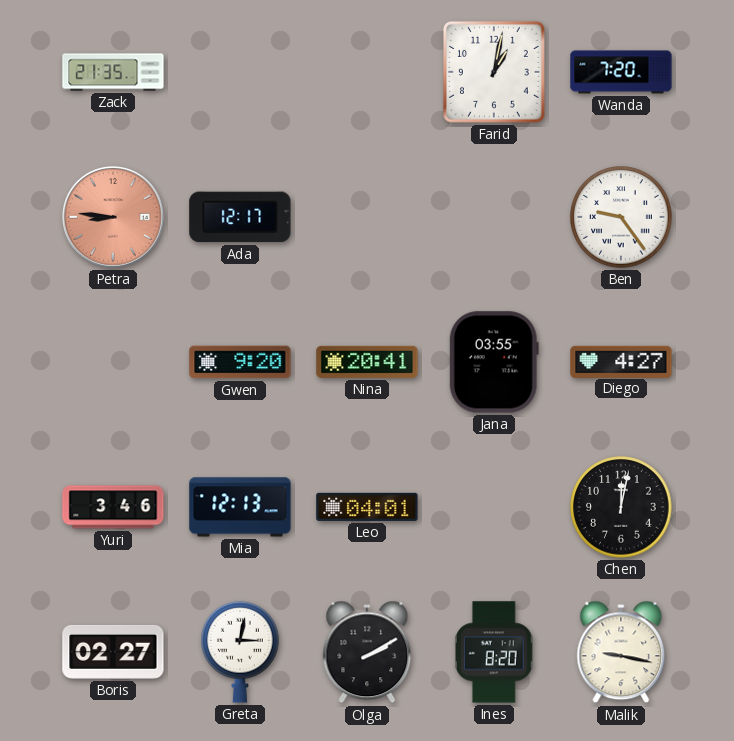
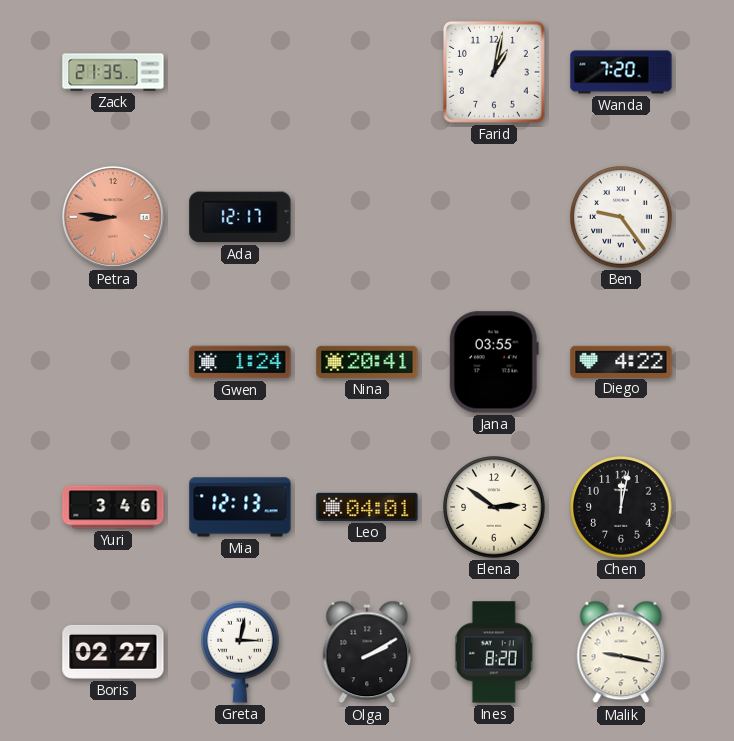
Gwen: 9:20 -> 1:24 (240, 362)
Diego: 4:27 -> 4:22 (621, 361)
Elena: none -> 2:51 (494, 507)
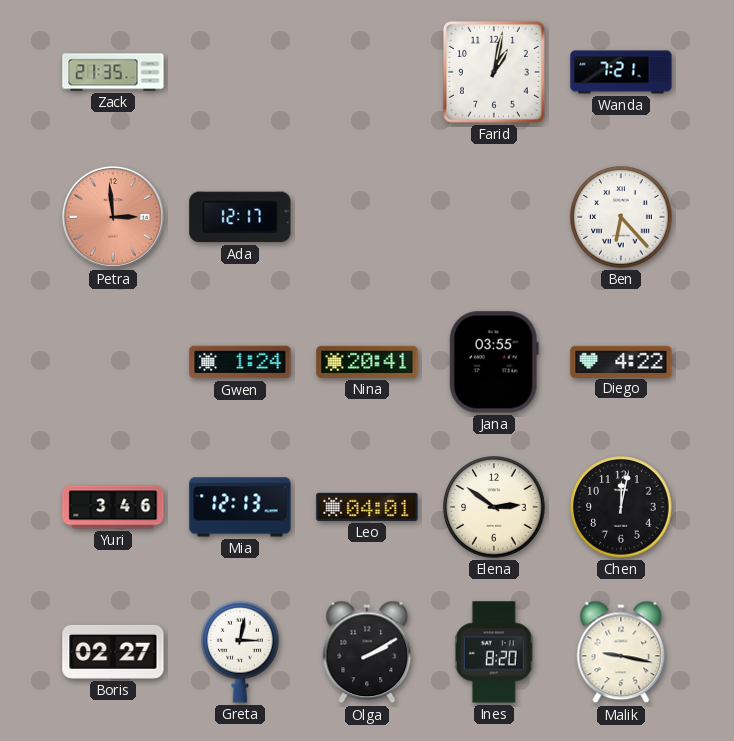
Wanda: 7:20 -> 7:21 (621, 72)
Petra: 8:46 -> 2:59 (113, 217)
Ben: 9:24 -> 6:23 (621, 217)
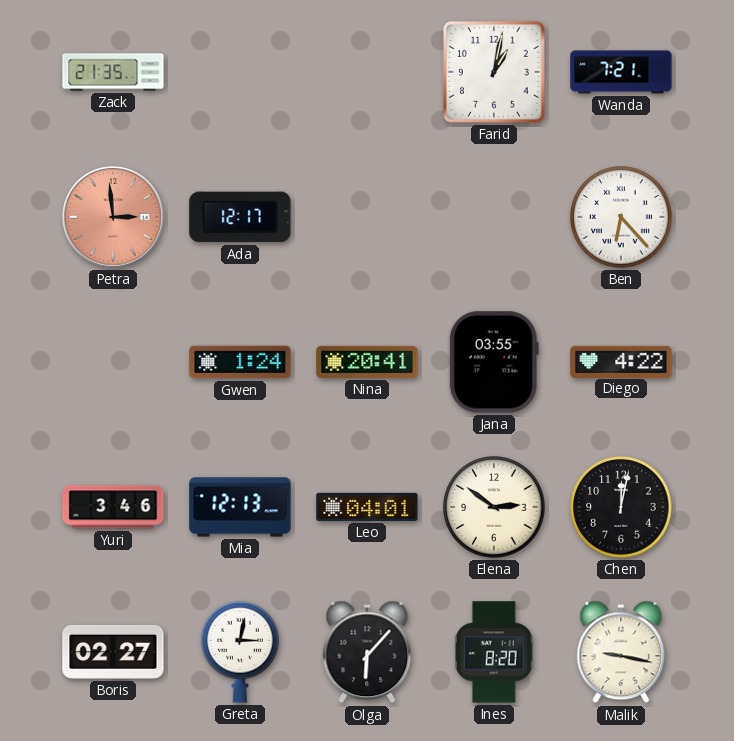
Olga: 2:10 -> 6:07 (367, 652)
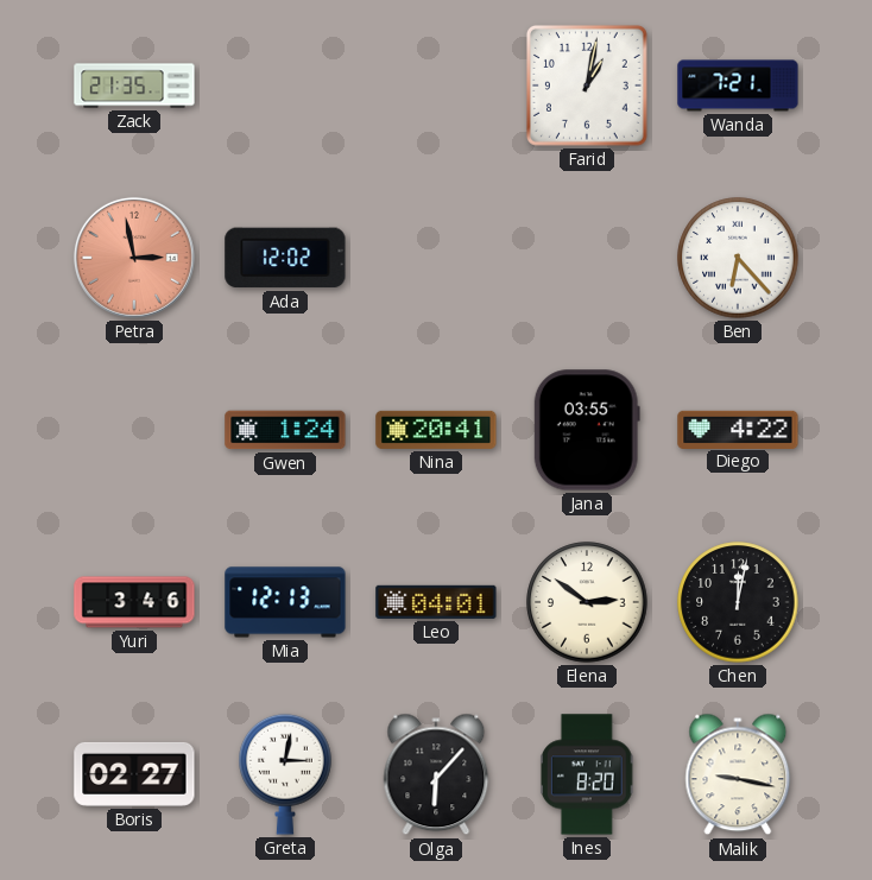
Petra: 2:59 -> 2:58 (134, 258)
Ada: 12:17 -> 12:02 (285, 258)
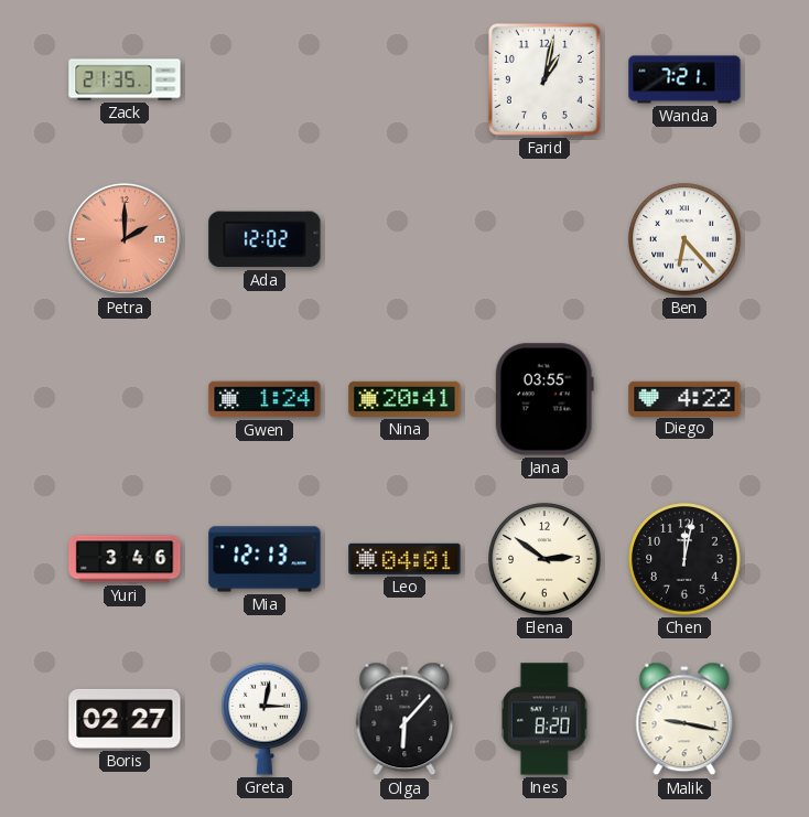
Petra: 2:58 -> 2:00 (125, 239)
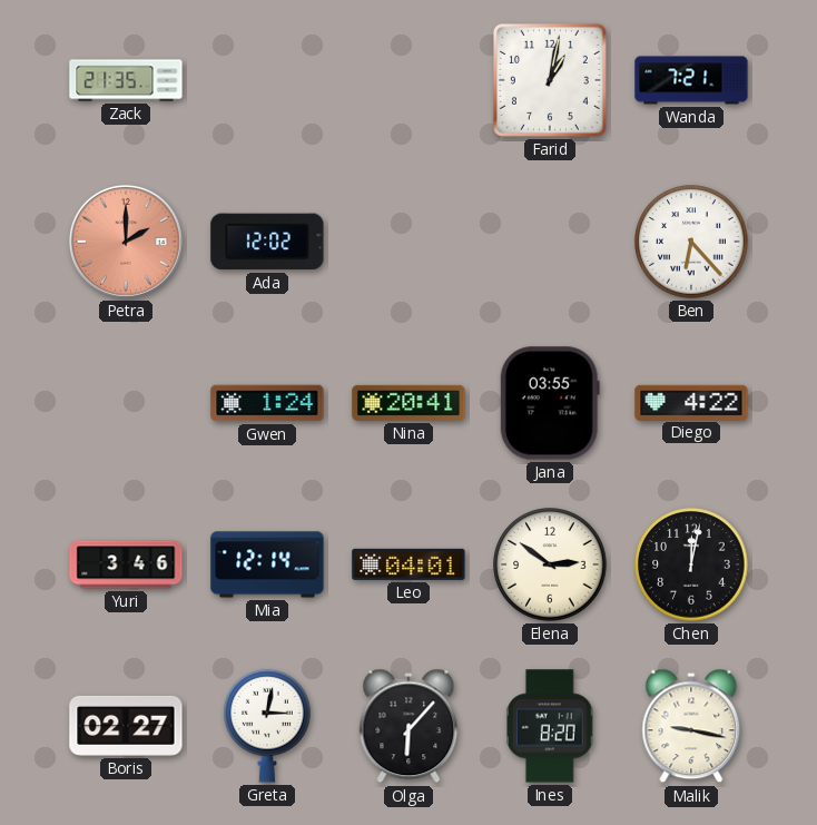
Mia: 12:13 -> 12:14 (267, 564)
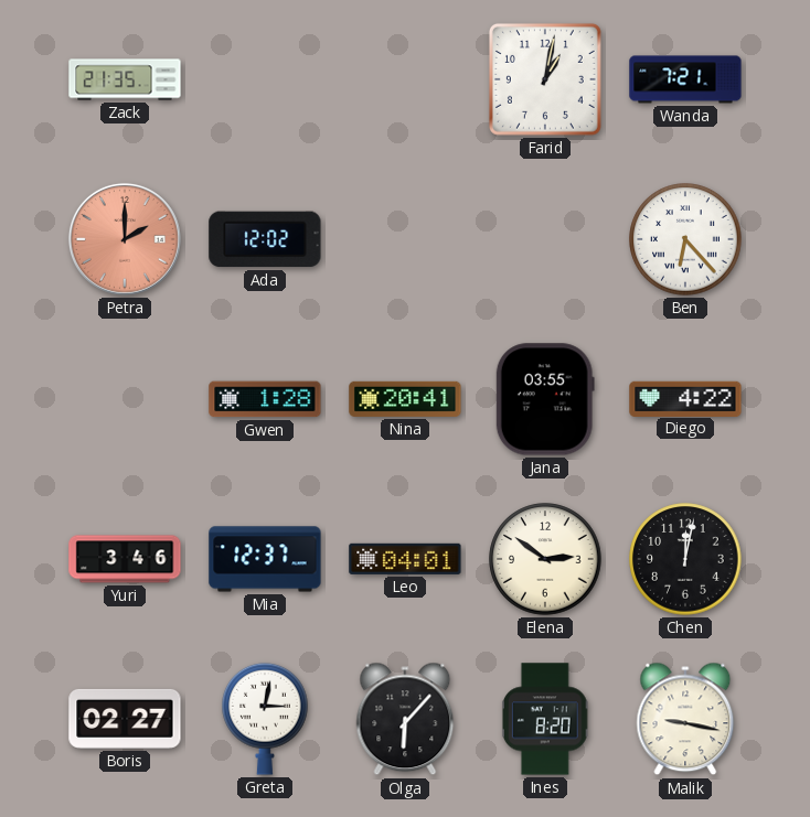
Gwen: 1:24 -> 1:28 (265, 399)
Mia: 12:14 -> 12:37 (265, 559)
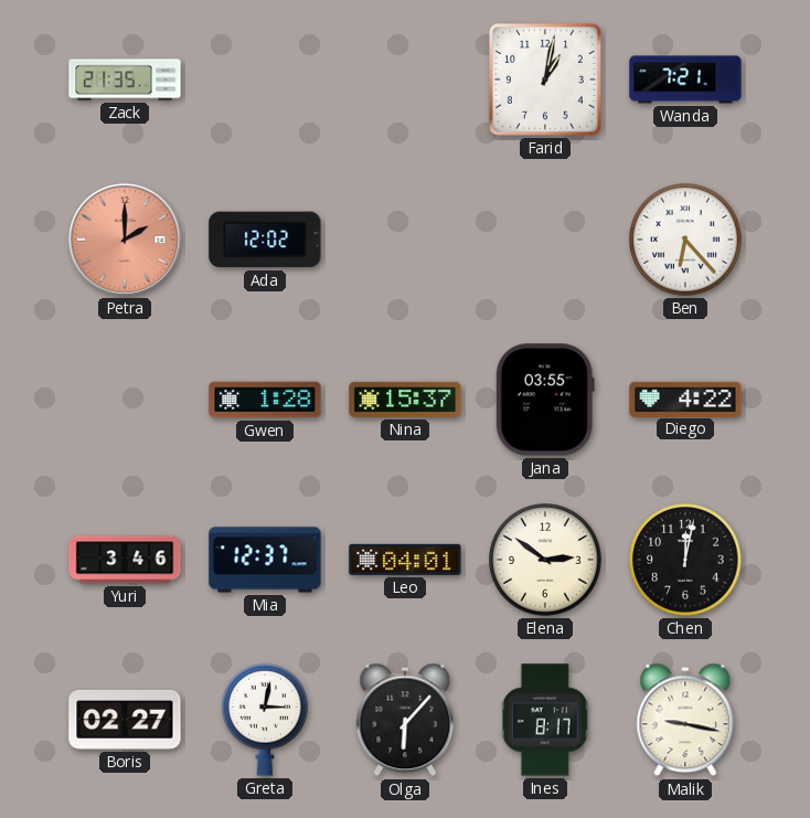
Nina: 20:41 -> 15:37 (405, 400)
Ines: 8:20 -> 8:17 (545, 720)
